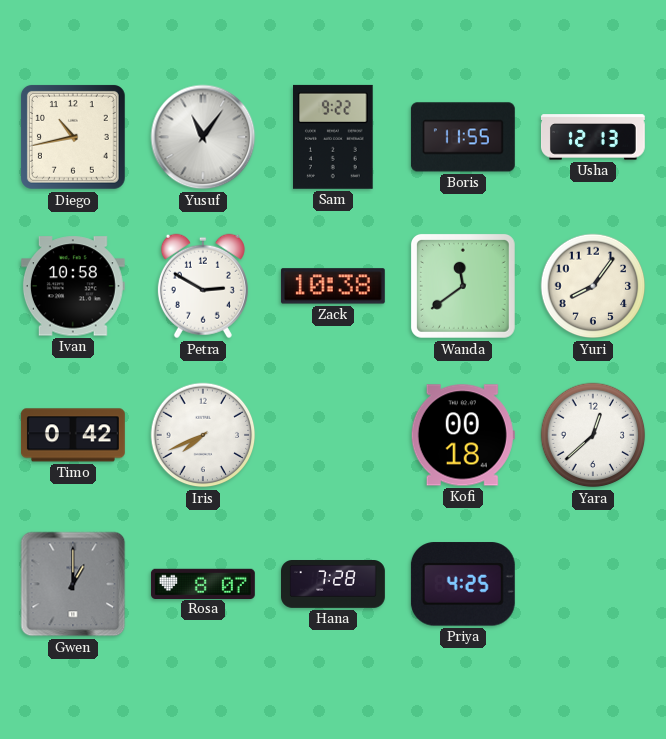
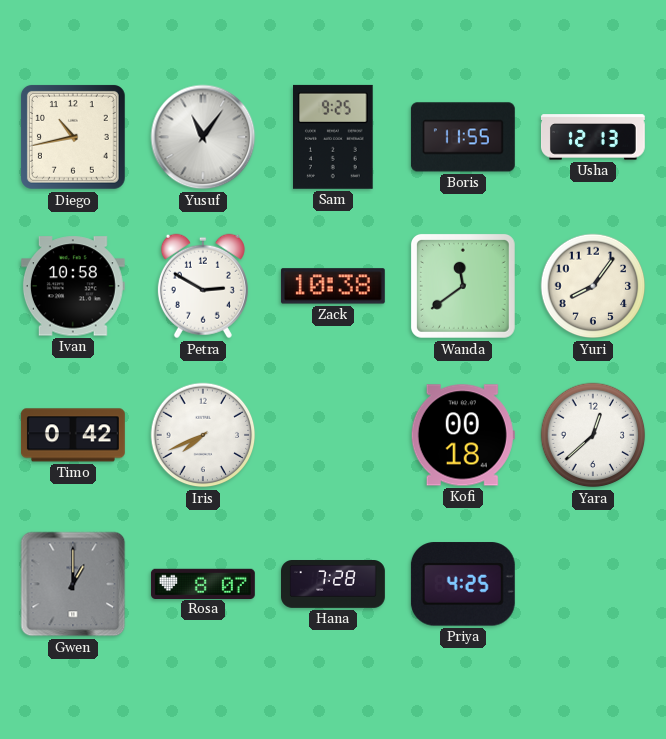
Sam: 9:22 -> 9:25 (334, 137)
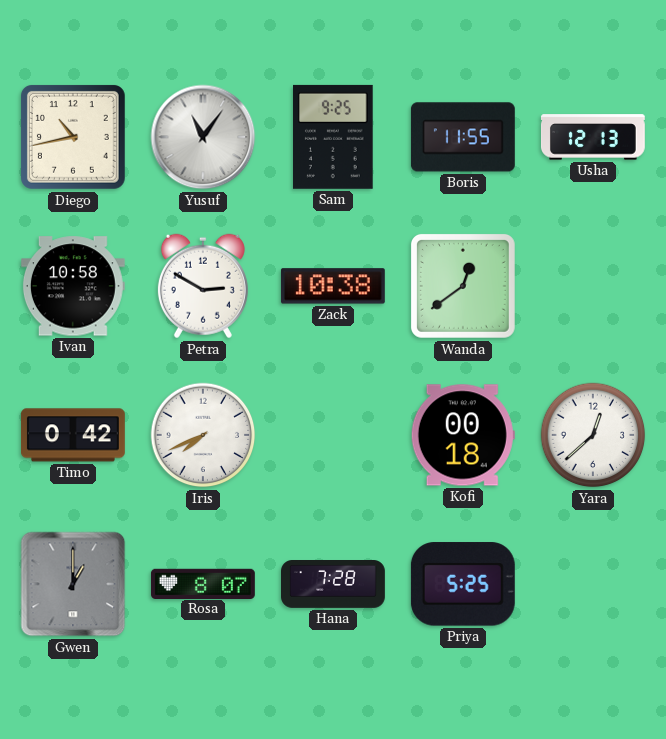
Wanda: 11:39 -> 12:39 (463, 286)
Yuri: 8:06 -> none (593, 286)
Priya: 4:25 -> 5:25 (463, 584)
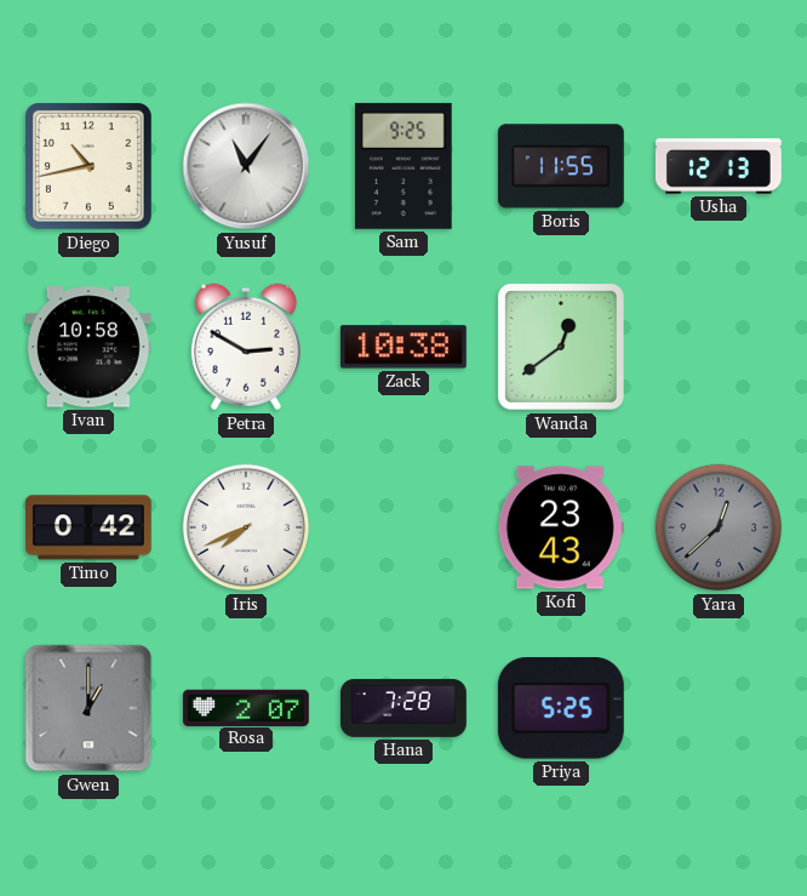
Kofi: 00:18 -> 23:43 (561, 527)
Yara dial: white -> grey (719, 527)
Rosa: 8:07 -> 2:07 (246, 707)
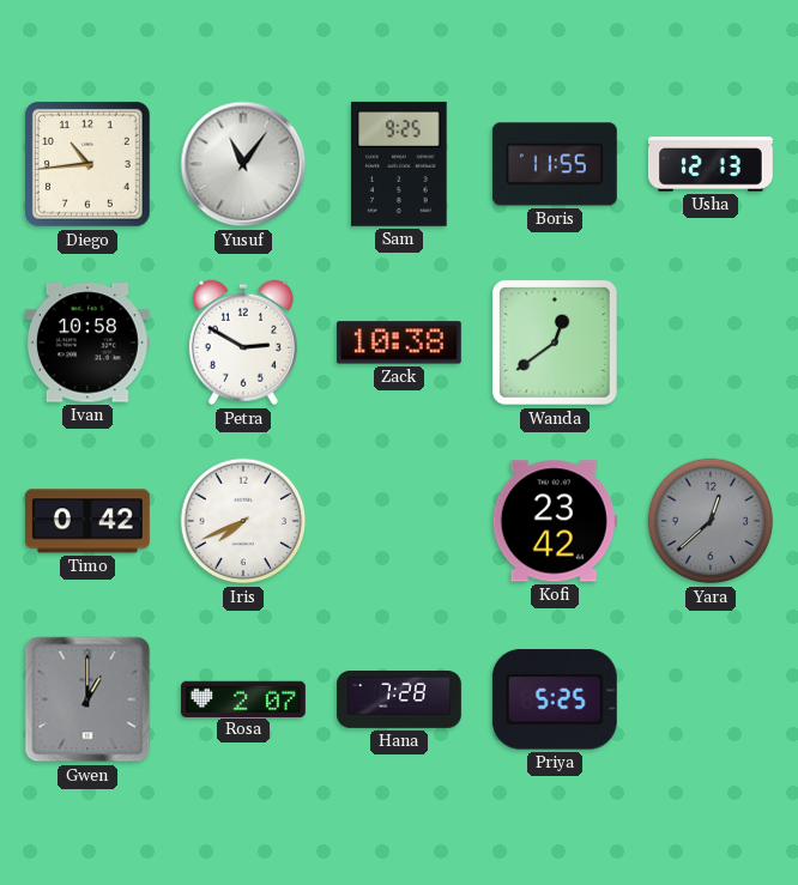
Diego: 10:43 -> 10:44 (87, 164)
Kofi: 23:43 -> 23:42 (555, 521)
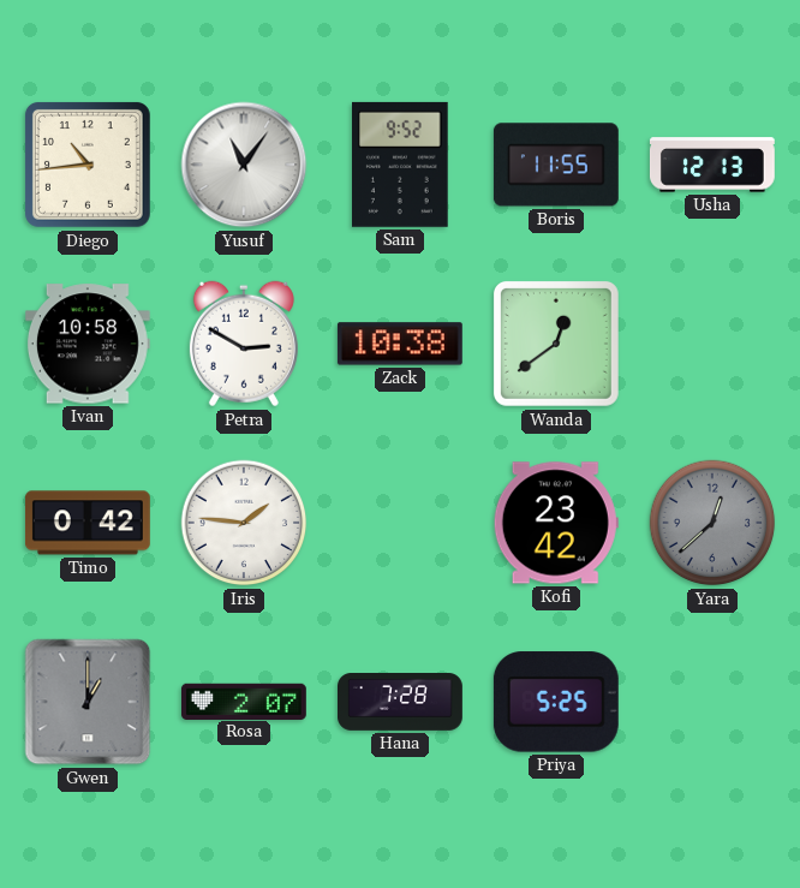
Sam: 9:25 -> 9:52 (401, 165)
Iris: 7:41 -> 1:46 (244, 523)
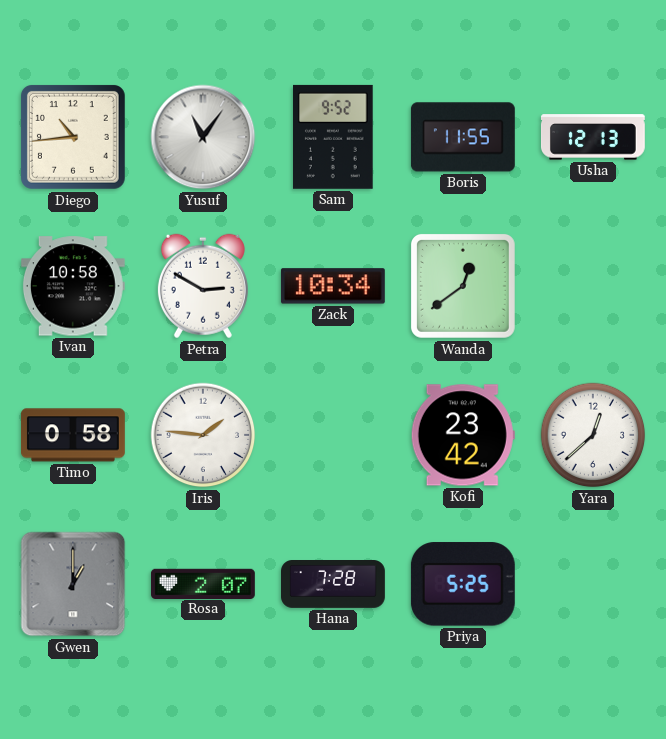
Zack: 10:38 -> 10:34 (333, 286)
Timo: 0:42 -> 0:58 (73, 435)
Yara dial: grey -> white (593, 435)
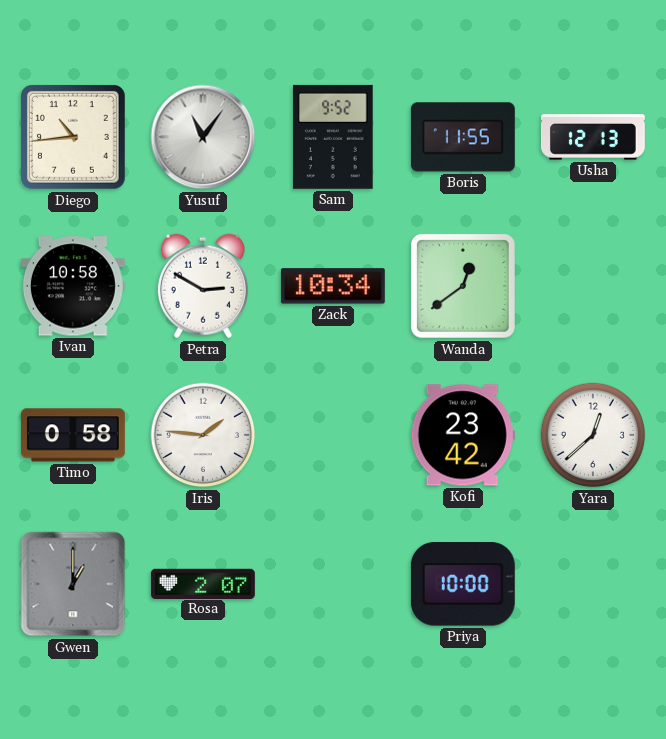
Hana: 7:28 -> none (334, 585)
Priya: 5:25 -> 10:00 (463, 584)
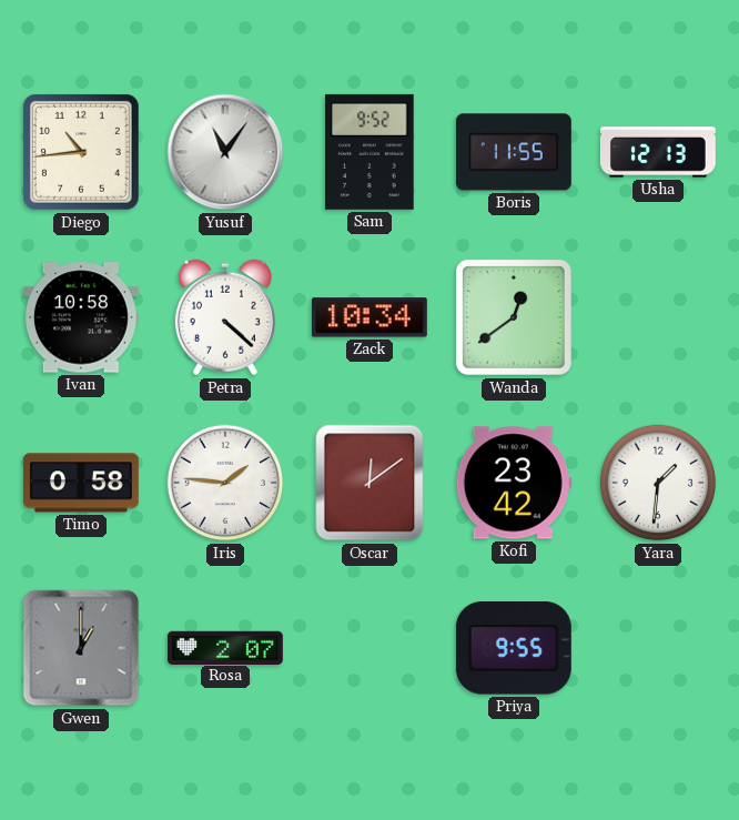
Petra: 2:50 -> 4:22 (225, 317)
Oscar: none -> 12:09 (369, 483)
Yara: 12:38 -> 1:31 (658, 483)
Priya: 10:00 -> 9:55 (514, 648)
